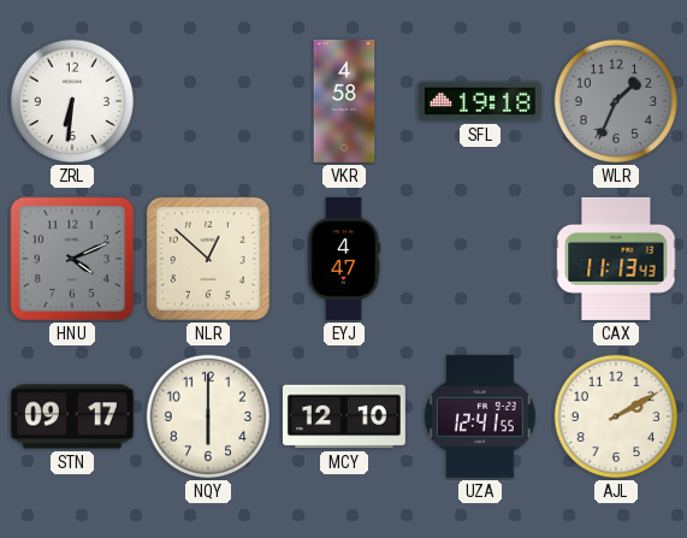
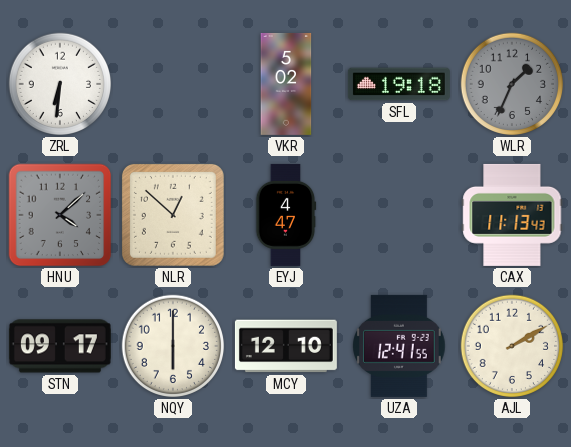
VKR: 4:58 -> 5:02 (286, 84)
HNU: 4:11 -> 4:08 (60, 215)
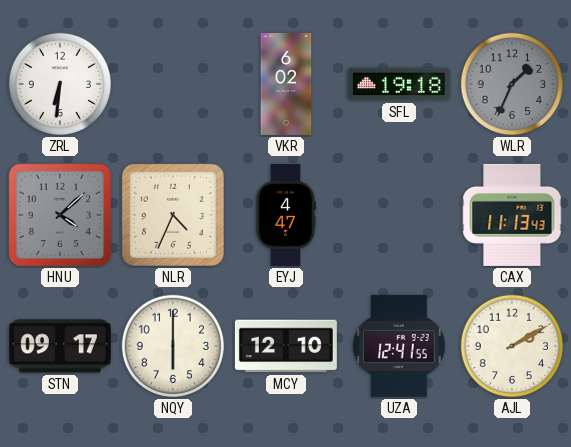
VKR: 5:02 -> 6:02 (286, 84)
NLR: 12:52 -> 4:34 (173, 215)
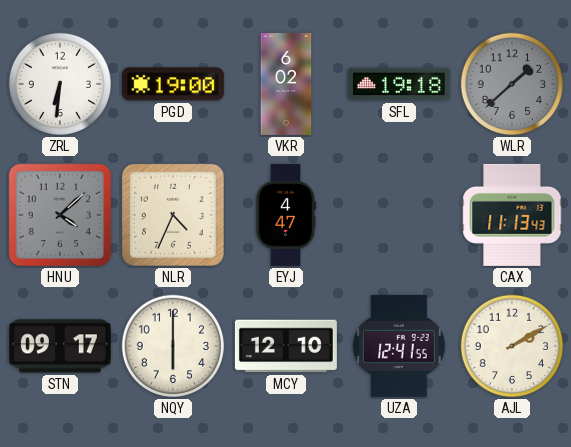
PGD: none -> 19:00 (173, 84)
WLR: 1:34 -> 1:38 (512, 84)
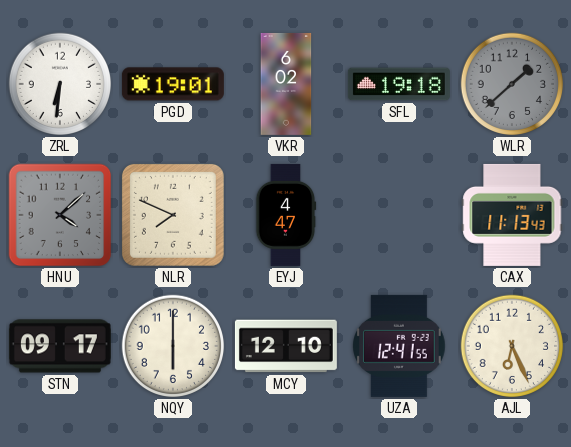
PGD: 19:00 -> 19:01 (173, 84)
NLR: 4:34 -> 7:49 (173, 215)
AJL: 2:10 -> 6:26 (512, 346)
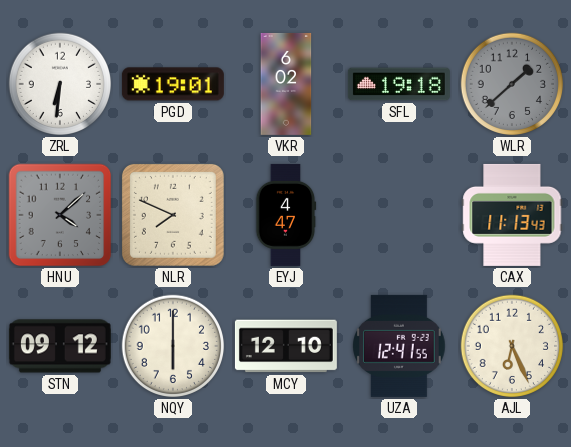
STN: 09:17 -> 09:12 (60, 346)
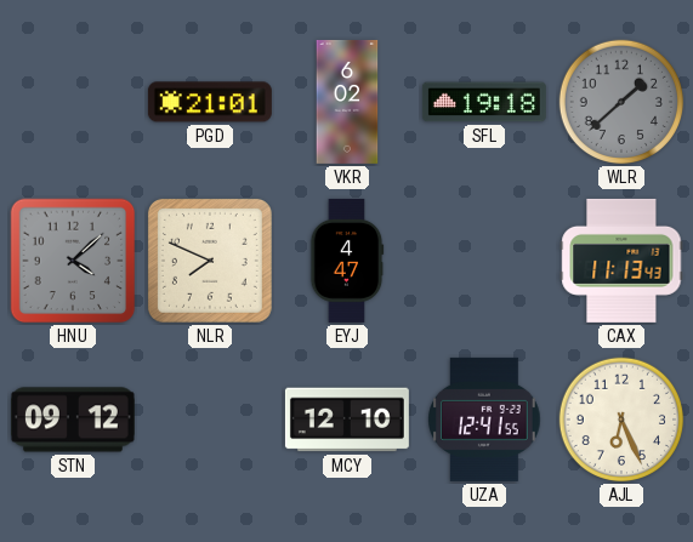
ZRL: 6:31 -> none (60, 84)
PGD: 19:01 -> 21:01 (210, 102)
NQY: 6:00 -> none (173, 346)
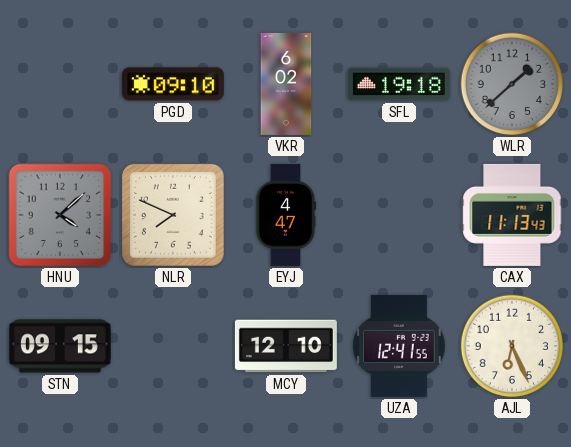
PGD: 21:01 -> 09:10 (173, 84)
STN: 09:12 -> 09:15 (60, 346)
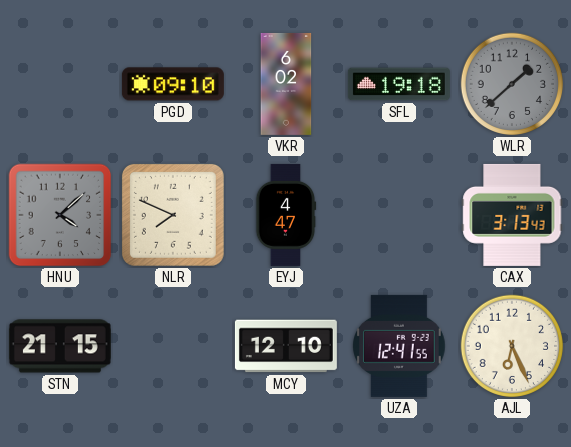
CAX: 11:13 -> 3:13 (512, 215)
STN: 09:15 -> 21:15 (60, 346)
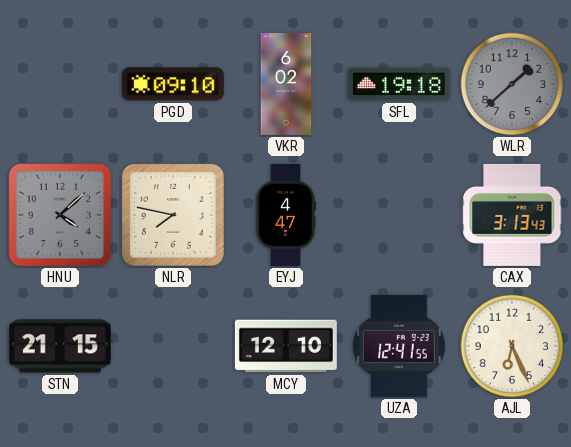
NLR: 7:49 -> 7:47 (173, 215)
